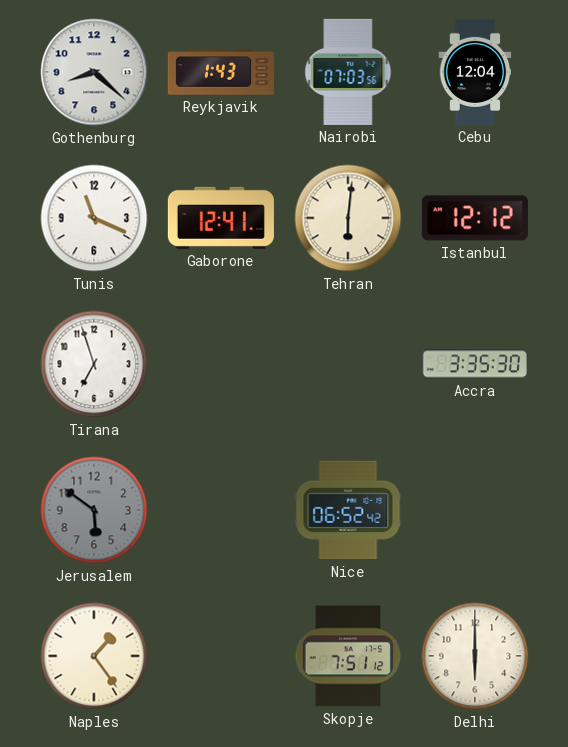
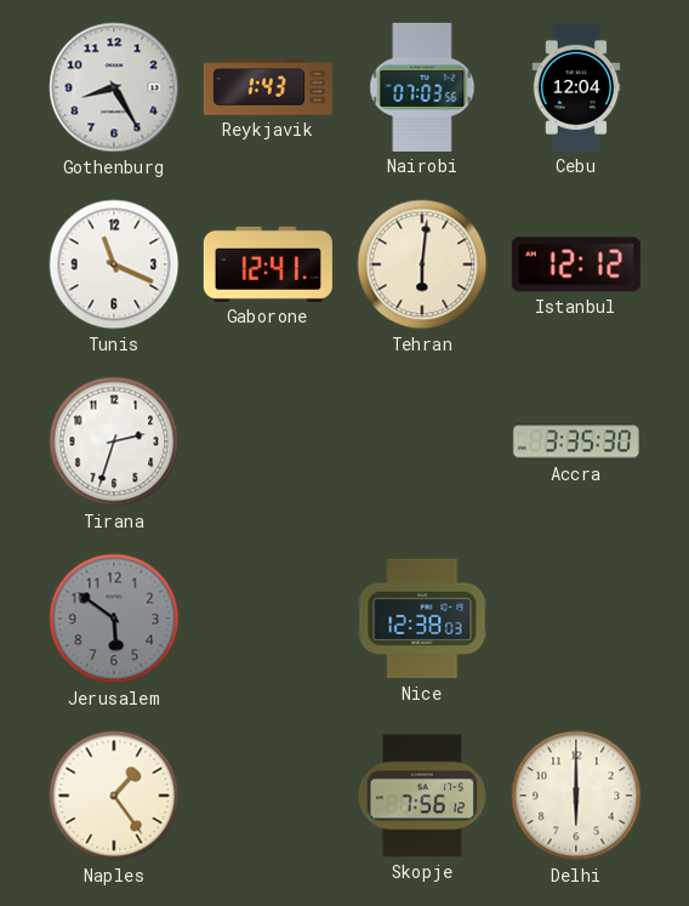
Gothenburg: 8:22 -> 8:25 (114, 87)
Tirana: 6:57 -> 2:33 (114, 441)
Nice: 06:52 -> 12:38 (422, 619)
Skopje: 7:51 -> 7:56 (421, 796)
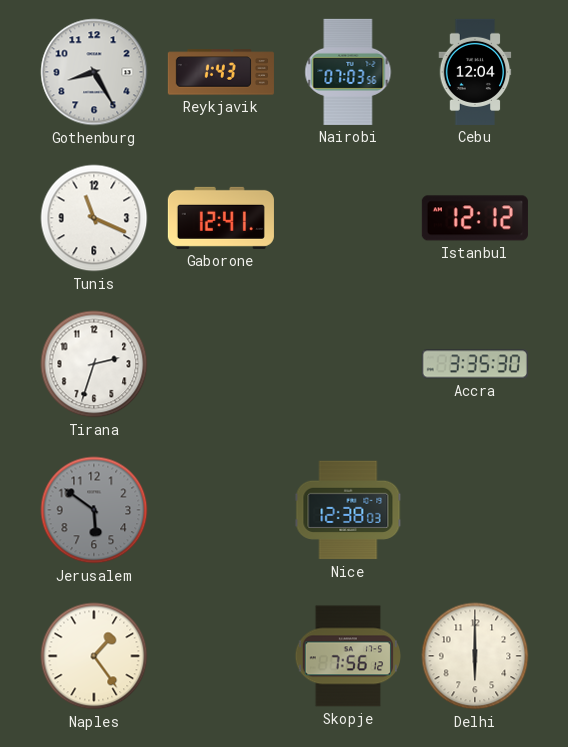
Tehran: 6:01 -> none (422, 264)
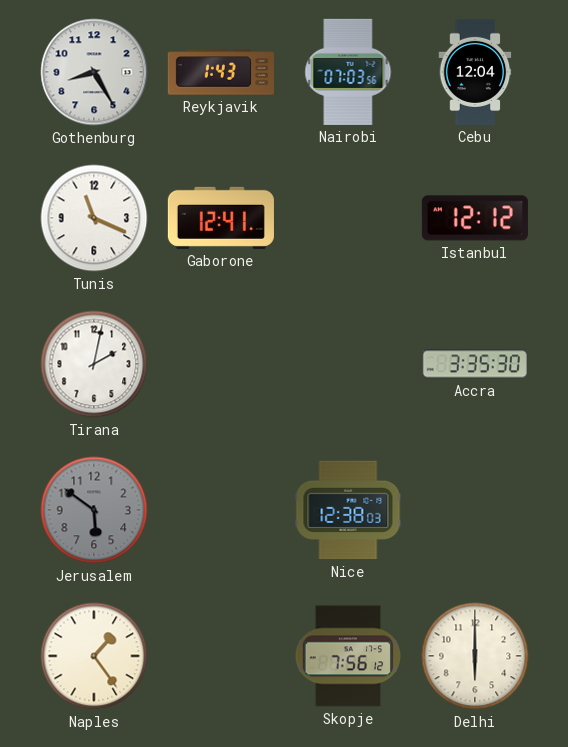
Tirana: 2:33 -> 2:02 (94, 364)
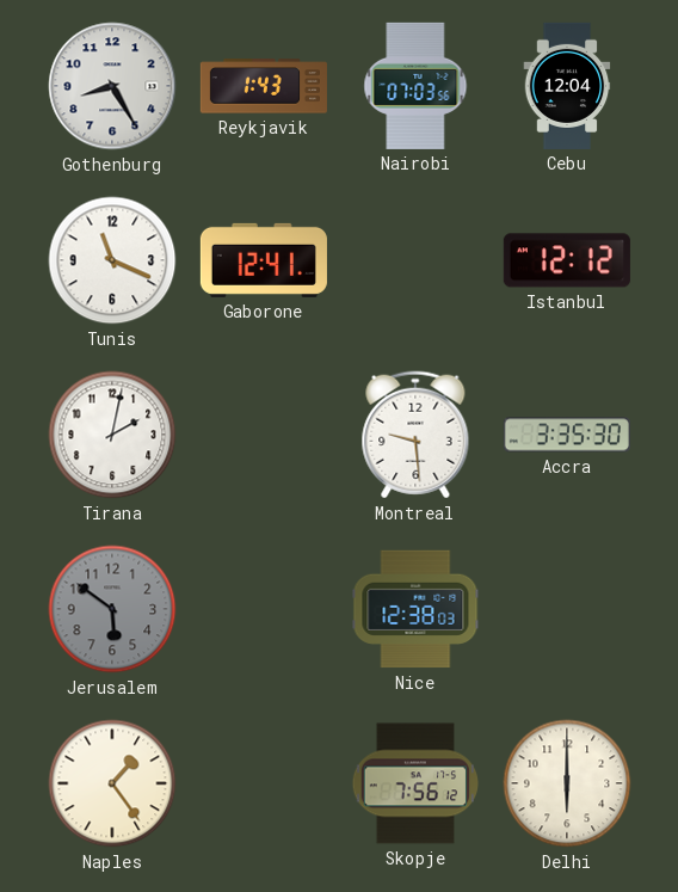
Montreal: none -> 9:29 (415, 435)
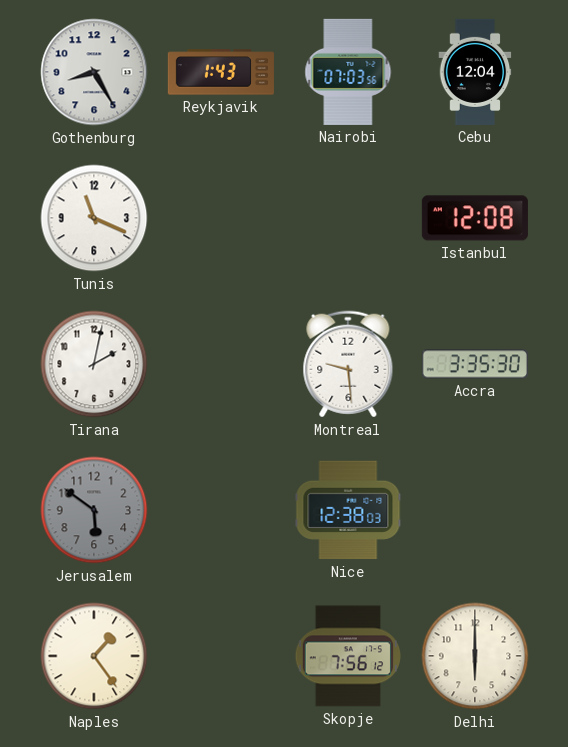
Gaborone: 12:41 -> none (264, 260)
Istanbul: 12:12 -> 12:08 (475, 218)
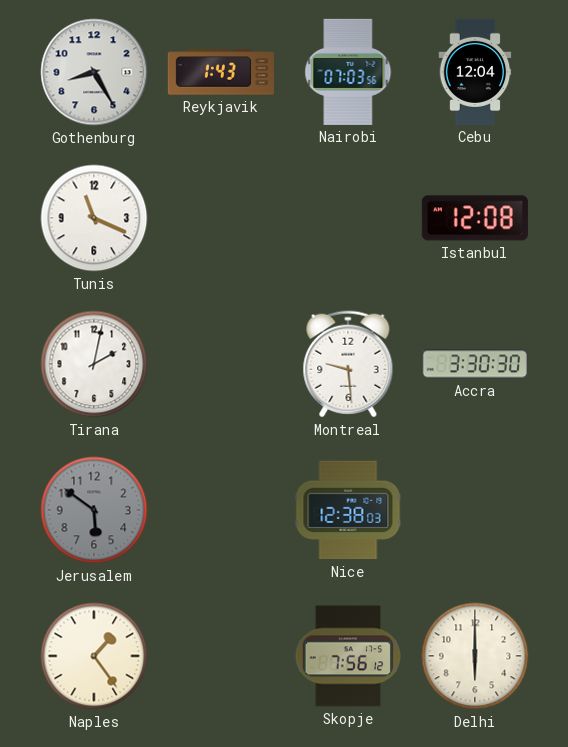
Accra: 3:35 -> 3:30 (475, 364)
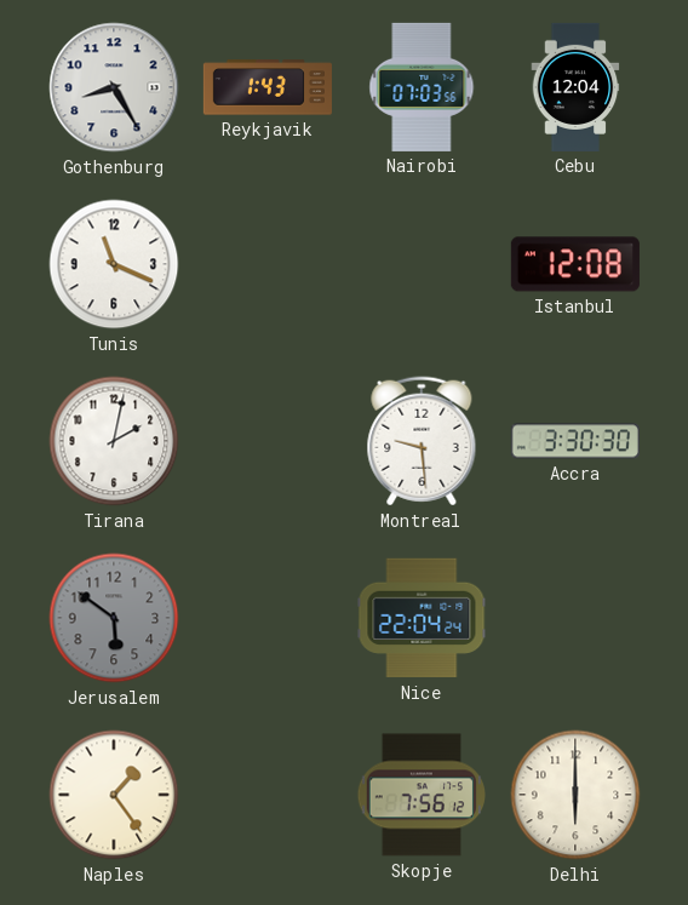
Nice: 12:38 -> 22:04 (422, 618)
